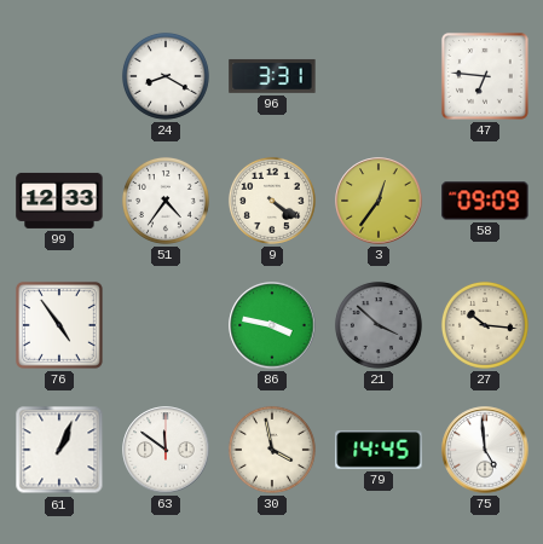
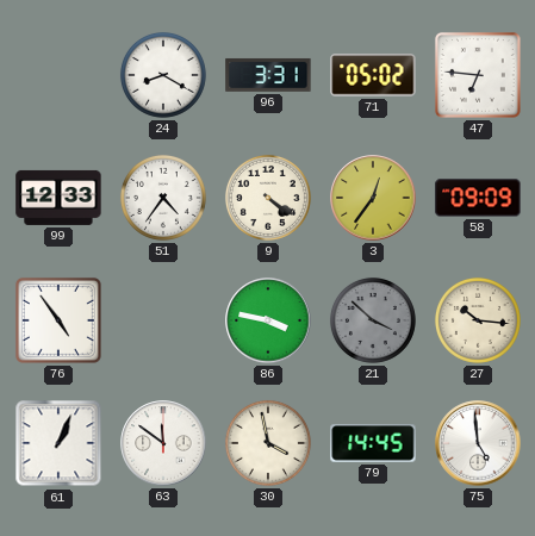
71: none -> 05:02 (373, 75)
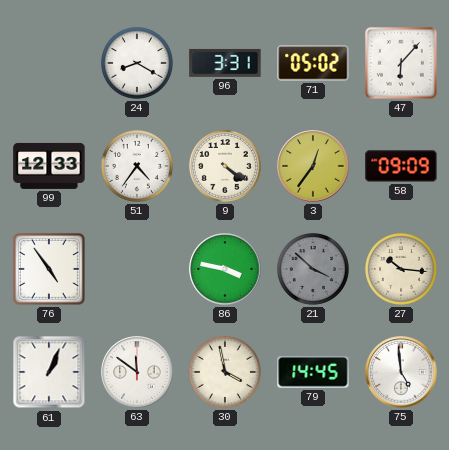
47: 6:46 -> 6:07 (401, 63)
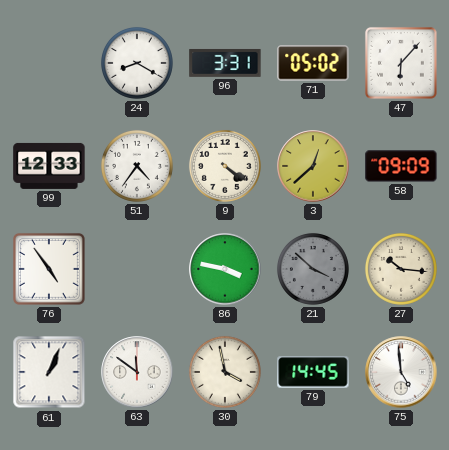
3: 12:36 -> 12:38 (313, 166)
